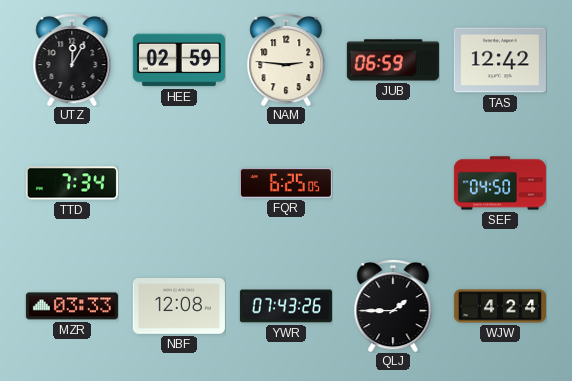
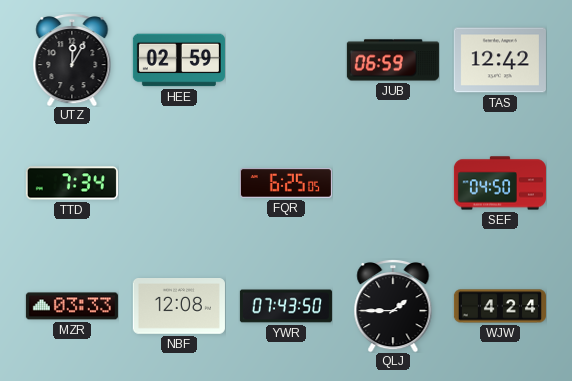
NAM: 2:46 -> none (286, 60)
YWR: 07:43:26 -> 07:43:50 (286, 306)
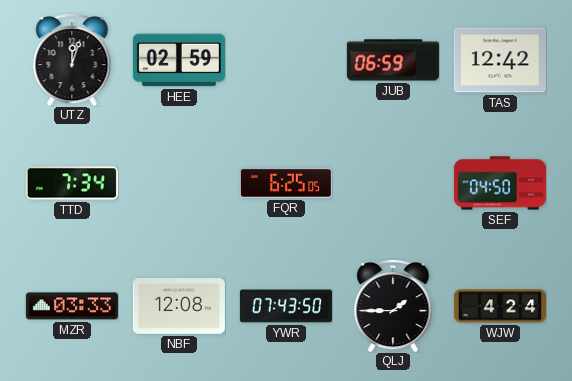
UTZ: 12:05 -> 12:03 (72, 60)
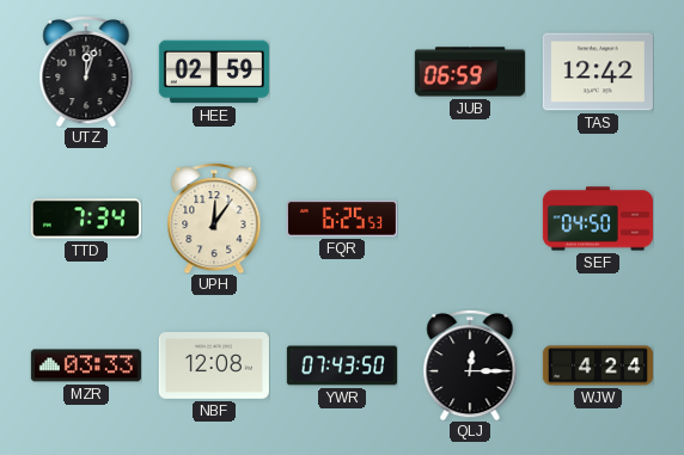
UPH: none -> 12:06 (214, 219)
FQR: 6:25:05 -> 6:25:53 (342, 219)
QLJ: 1:45 -> 12:15 (470, 365)
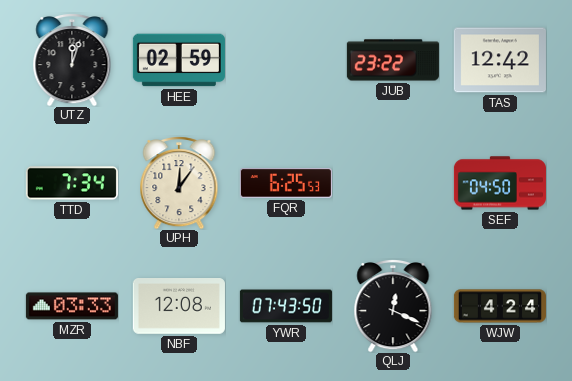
JUB: 06:59 -> 23:22 (393, 60)
QLJ: 12:15 -> 12:19 (393, 306)
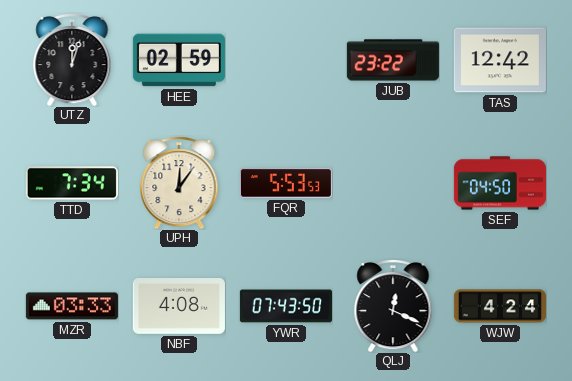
FQR: 6:25 -> 5:53 (286, 183)
NBF: 12:08 -> 4:08 (179, 307)
